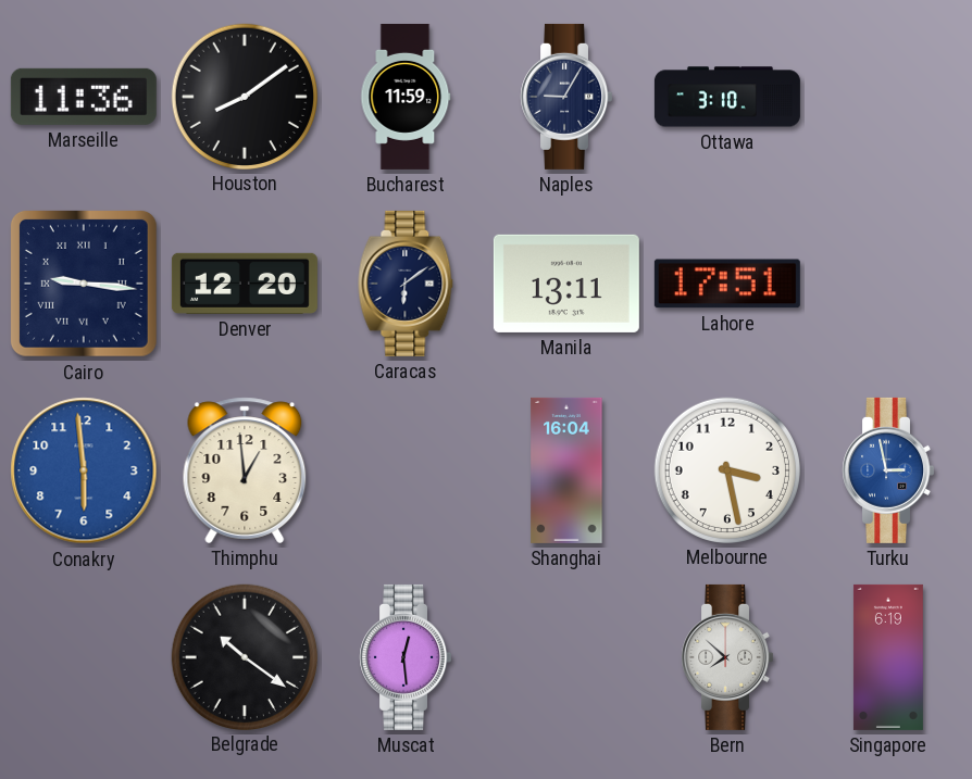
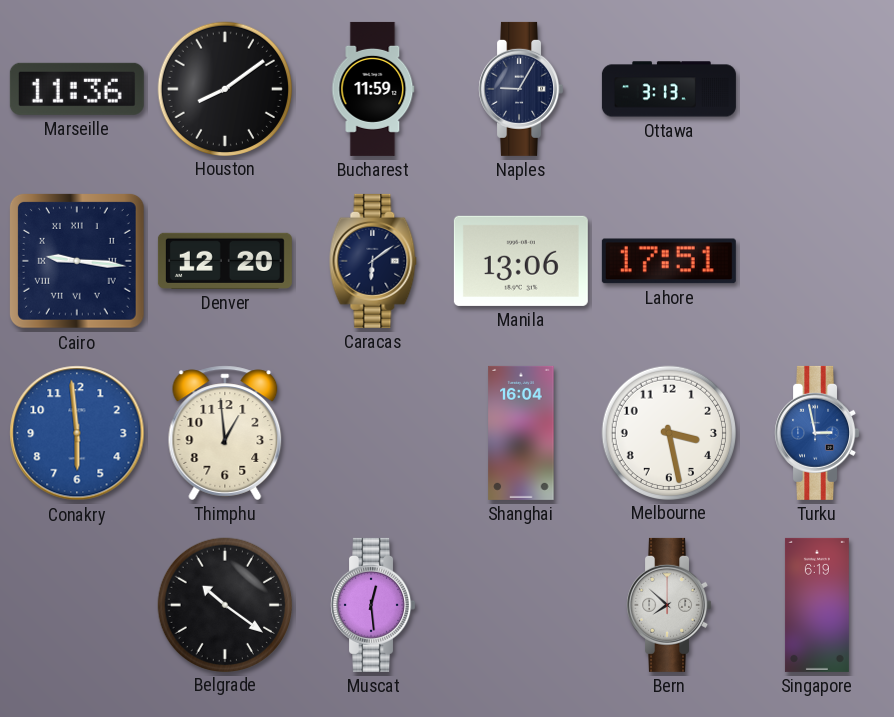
Ottawa: 3:10 -> 3:13 (669, 89)
Manila: 13:11 -> 13:06 (521, 261)
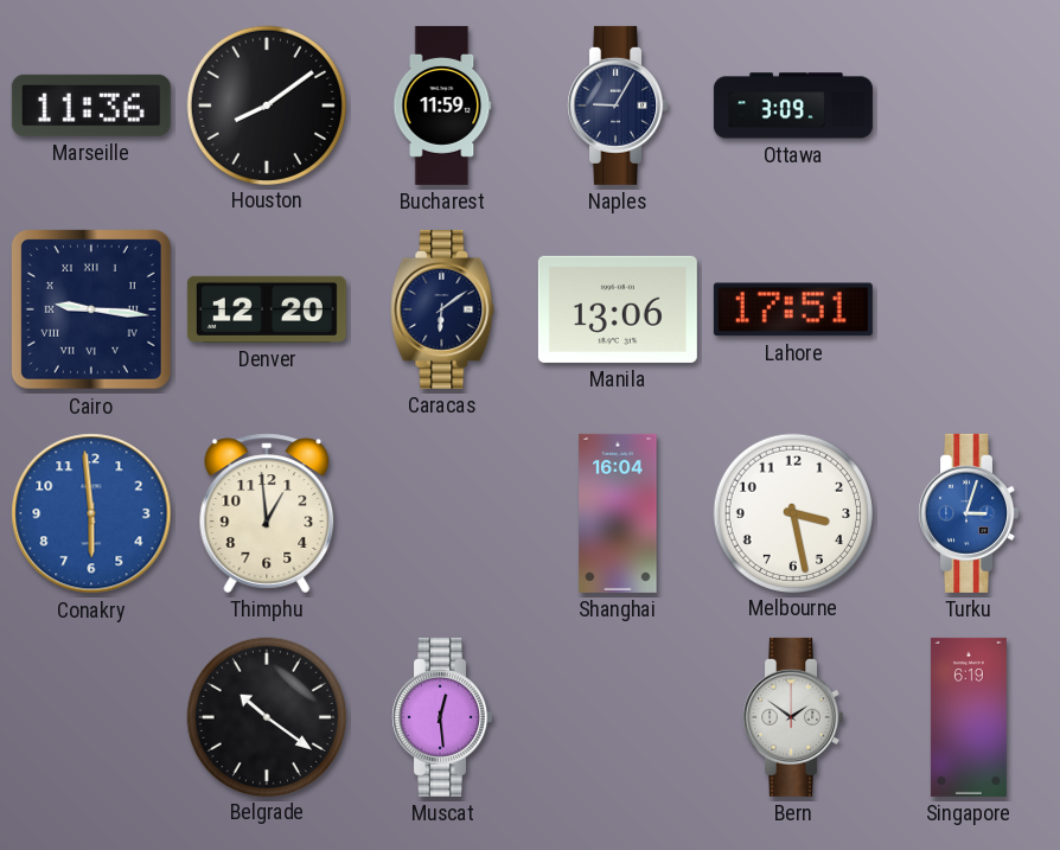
Ottawa: 3:13 -> 3:09 (793, 106)
Turku: 2:58 -> 3:03 (969, 513)
Bern: 7:52 -> 1:51 (793, 717)
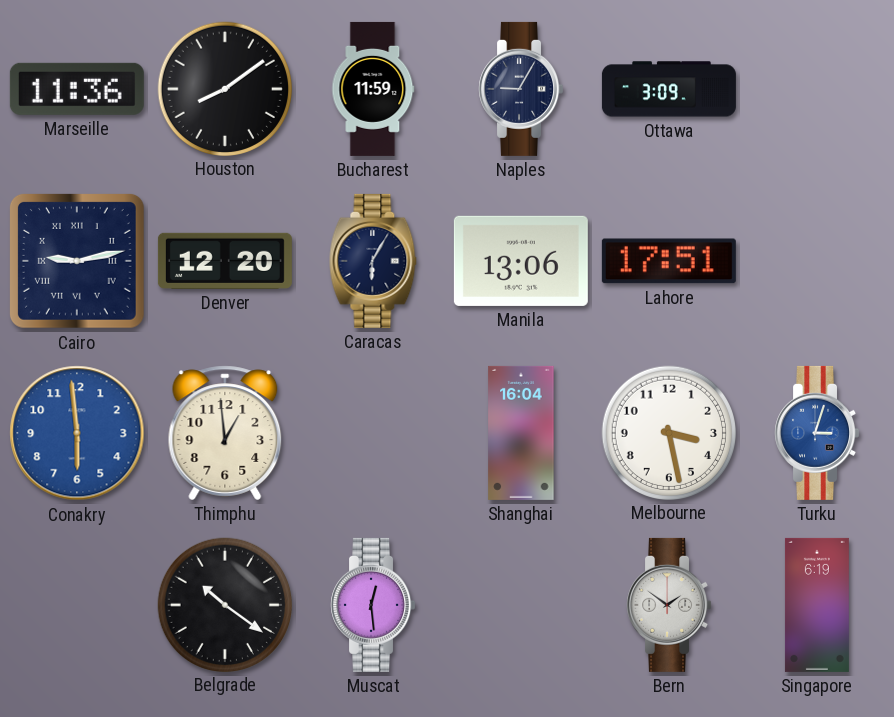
Cairo: 9:16 -> 9:13 (77, 261)
Caracas: 6:09 -> 6:05 (373, 261)
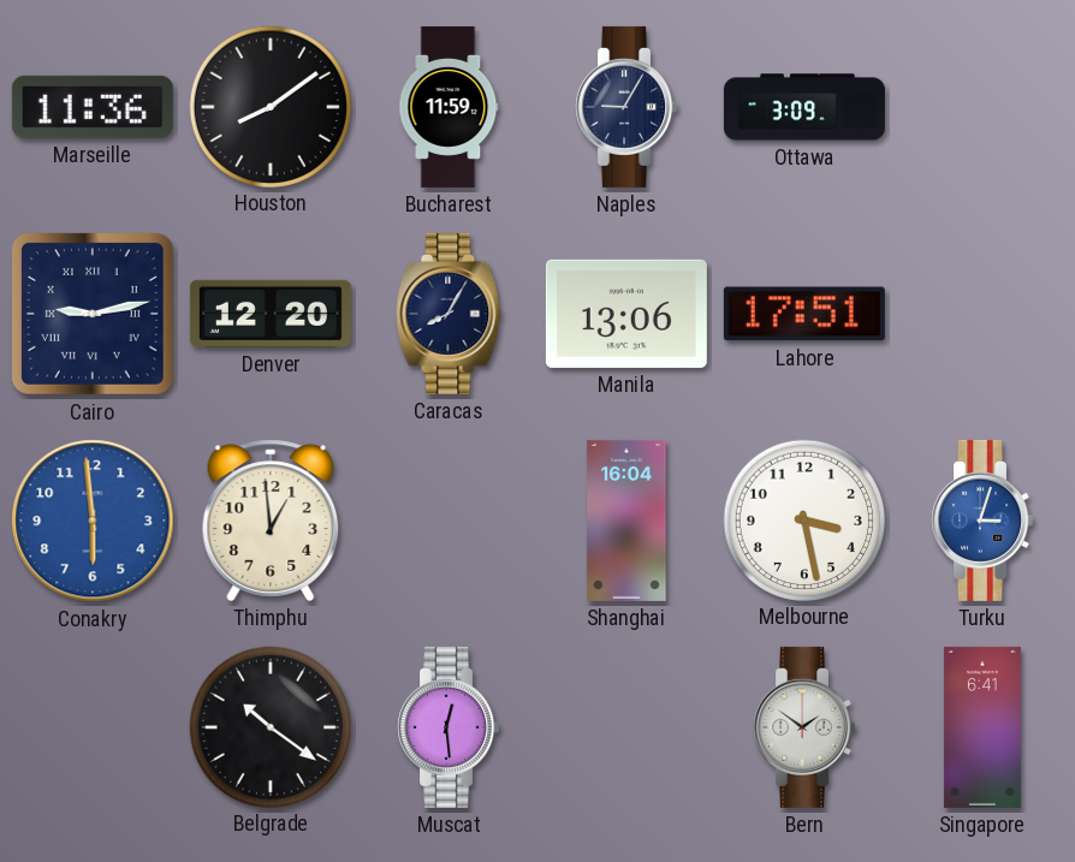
Caracas: 6:05 -> 8:05 (449, 314)
Singapore: 6:19 -> 6:41 (982, 727)
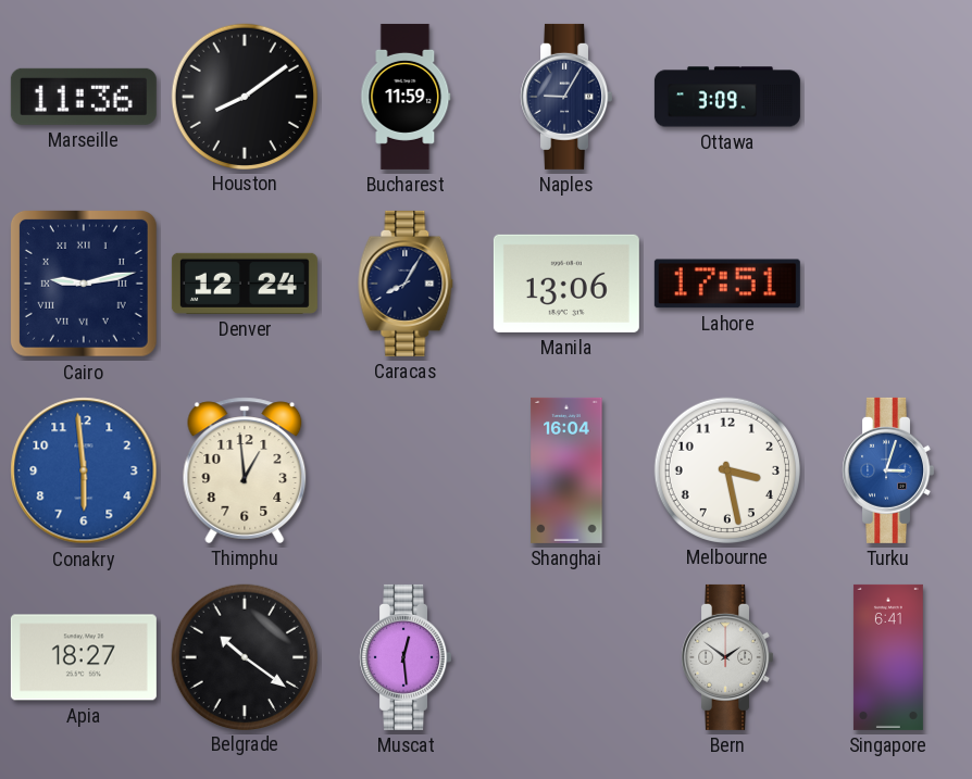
Denver: 12:20 -> 12:24 (245, 284)
Apia: none -> 18:27 (84, 657)
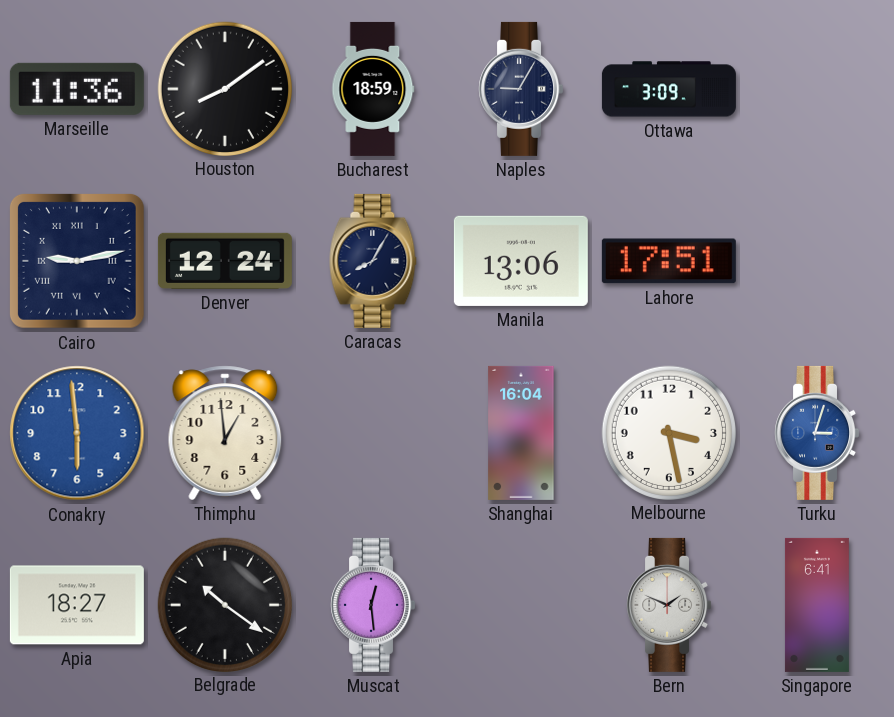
Bucharest: 11:59 -> 18:59 (373, 89)
Bern: 1:51 -> 1:49 (669, 605)
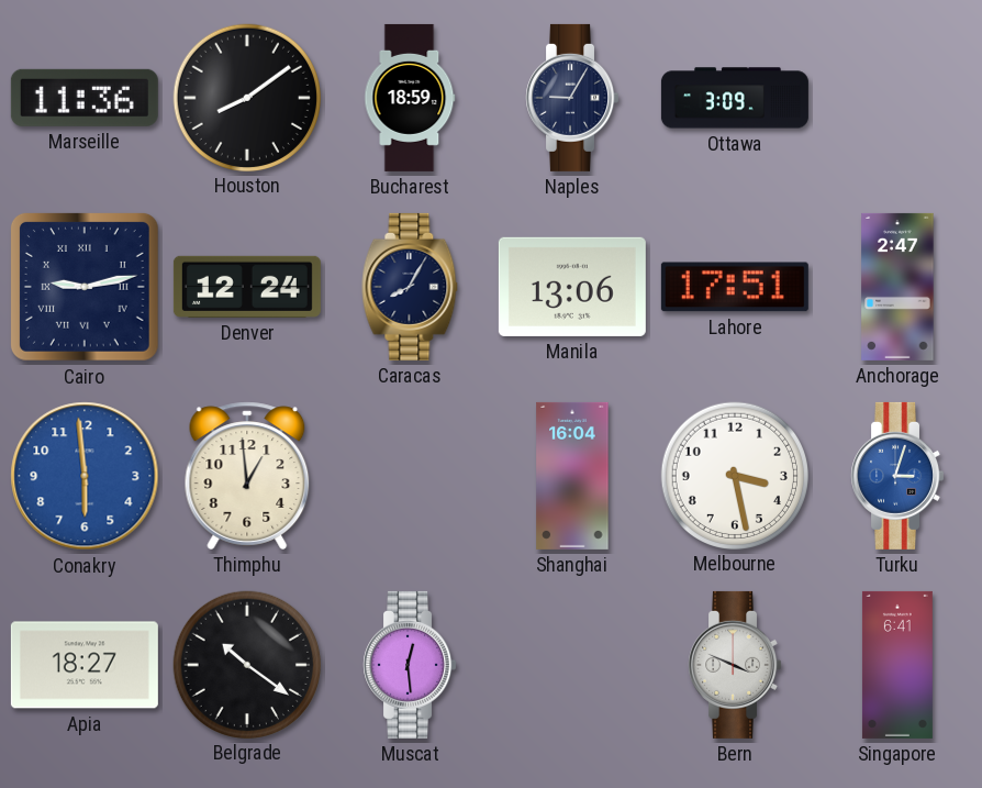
Anchorage: none -> 2:47 (897, 287)
Bern: 1:49 -> 3:49 (735, 665)
